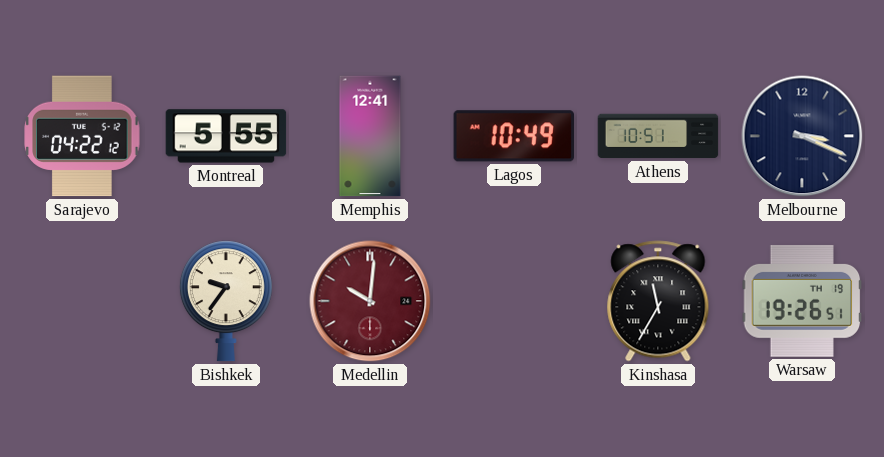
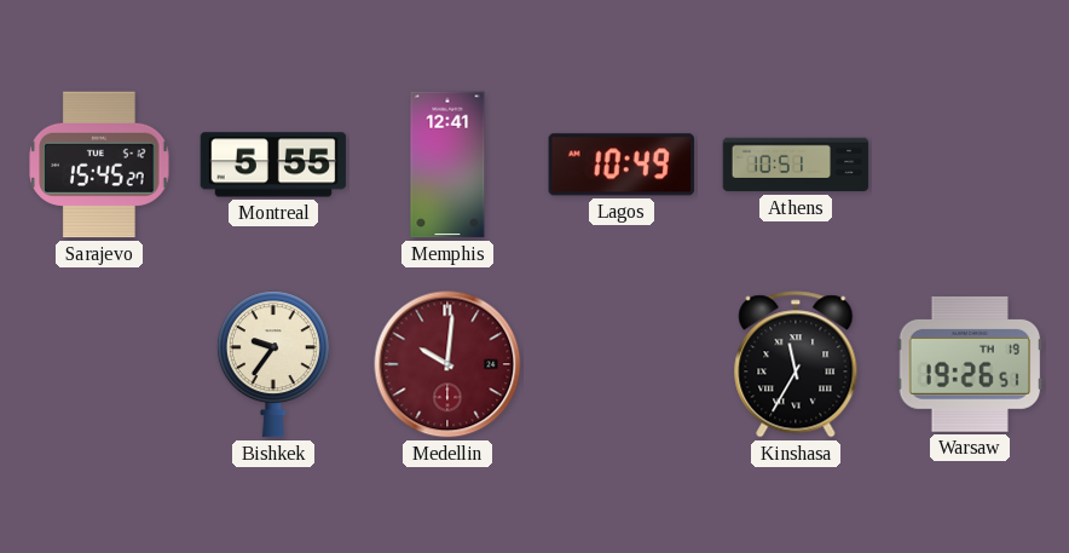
Sarajevo: 04:22 -> 15:45 (99, 165)
Melbourne: 3:19 -> none (802, 136)
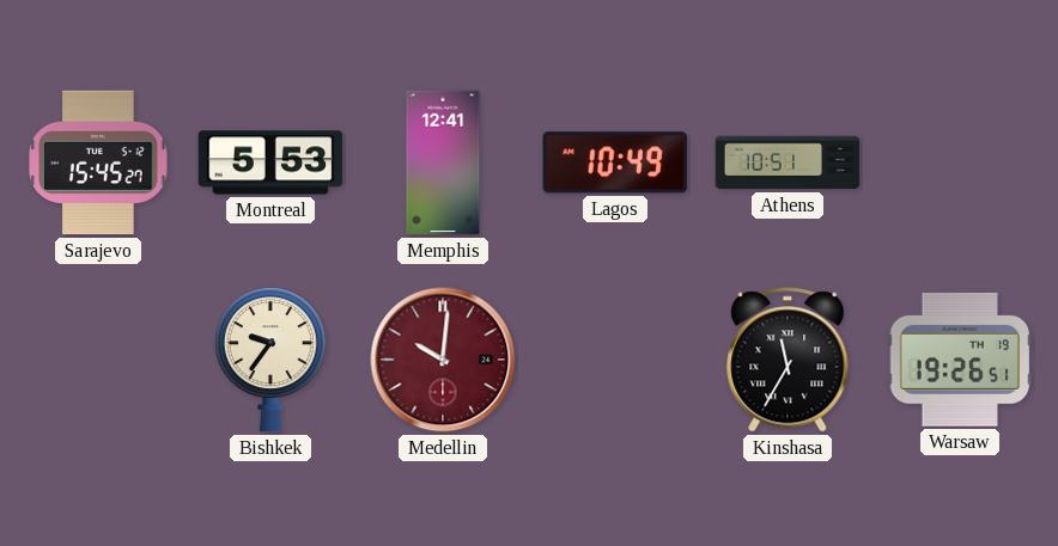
Montreal: 5:55 -> 5:53 (270, 162)
